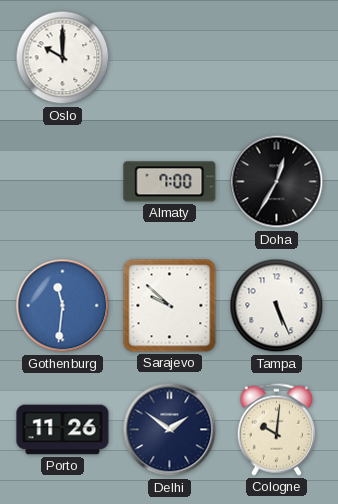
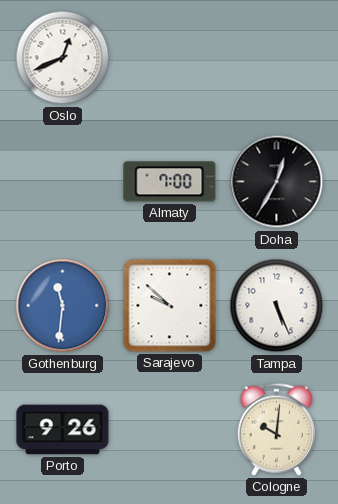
Oslo: 10:00 -> 12:41 (63, 58)
Porto: 11:26 -> 9:26 (63, 430)
Delhi: 1:51 -> none (170, 430)
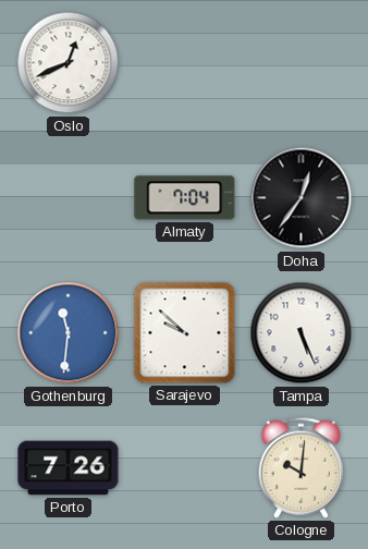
Almaty: 7:00 -> 7:04 (185, 198)
Doha: 12:35 -> 12:36 (302, 198)
Porto: 9:26 -> 7:26 (69, 468)
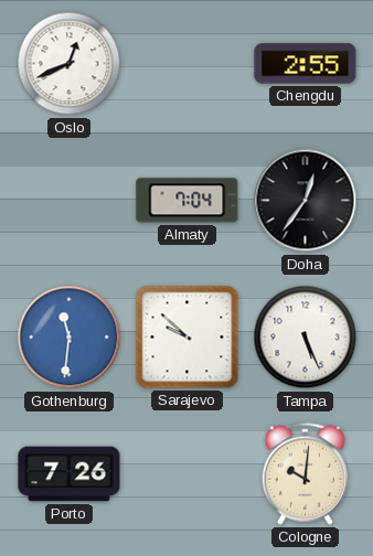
Chengdu: none -> 2:55 (306, 64)
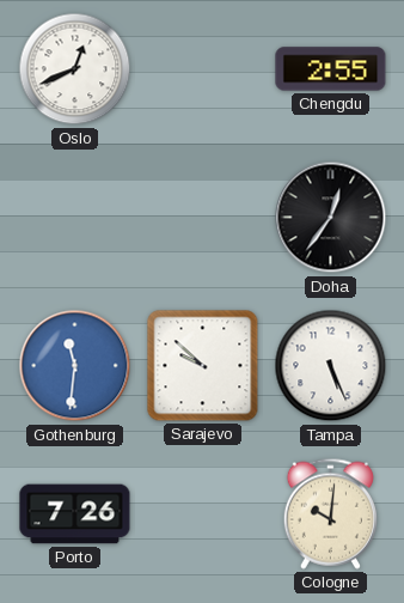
Almaty: 7:04 -> none (188, 201)
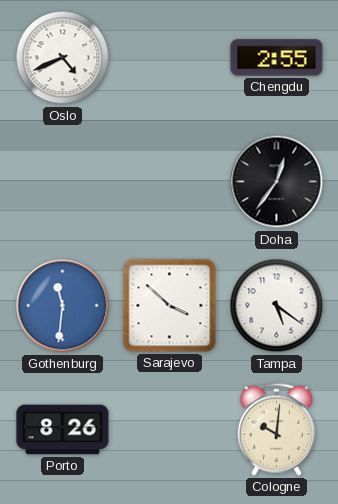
Oslo: 12:41 -> 4:41 (63, 58)
Sarajevo: 9:52 -> 3:52 (170, 306)
Tampa: 5:26 -> 5:21 (277, 306)
Porto: 7:26 -> 8:26 (63, 430)
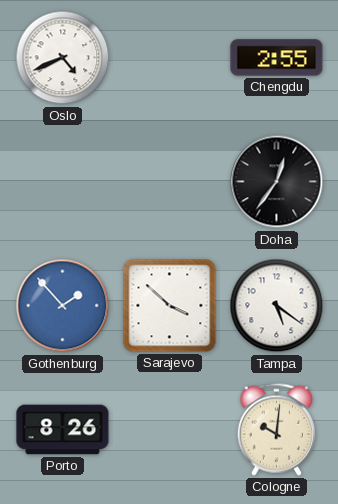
Gothenburg: 11:31 -> 1:53 (63, 306)
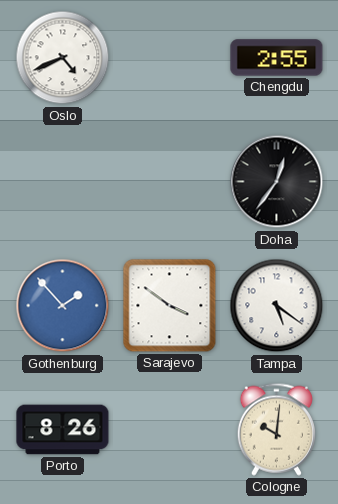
Sarajevo: 3:52 -> 3:51 (170, 306)
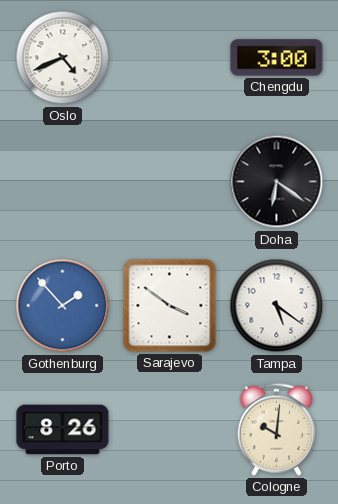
Chengdu: 2:55 -> 3:00 (277, 58)
Doha: 12:36 -> 6:21 (277, 182)
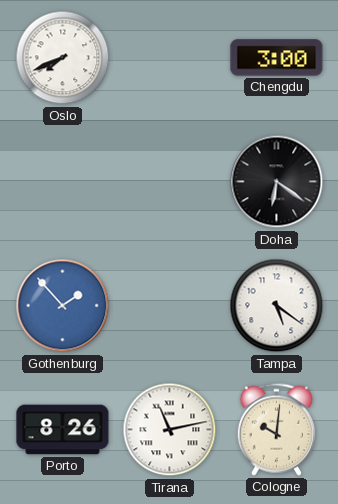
Oslo: 4:41 -> 7:41 (63, 58)
Sarajevo: 3:51 -> none (170, 306)
Tirana: none -> 11:13 (170, 430)
